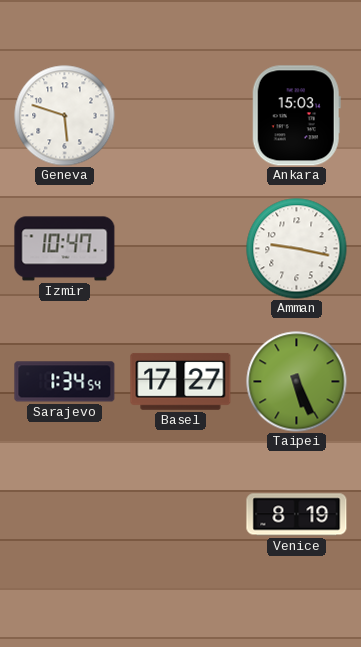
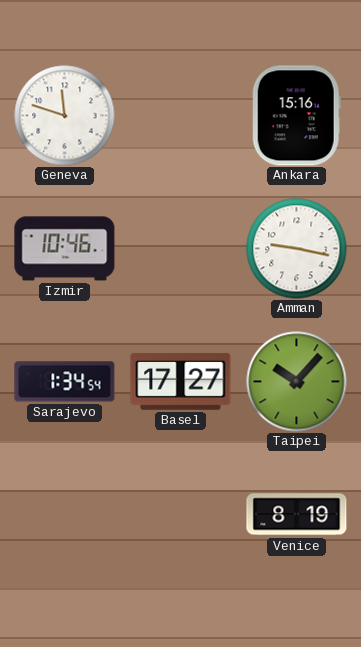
Geneva: 5:48 -> 11:48 (65, 116)
Ankara: 15:03 -> 15:16 (296, 116)
Izmir: 10:47 -> 10:46 (65, 249)
Taipei: 5:26 -> 10:07 (297, 382)
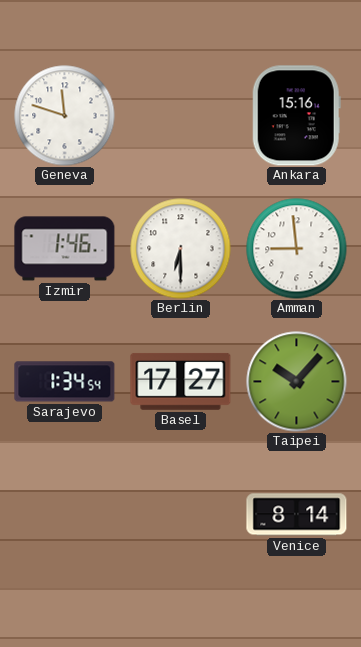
Izmir: 10:46 -> 1:46 (65, 249)
Berlin: none -> 6:30 (181, 249)
Amman: 9:17 -> 8:59 (297, 249)
Venice: 8:19 -> 8:14 (297, 515)
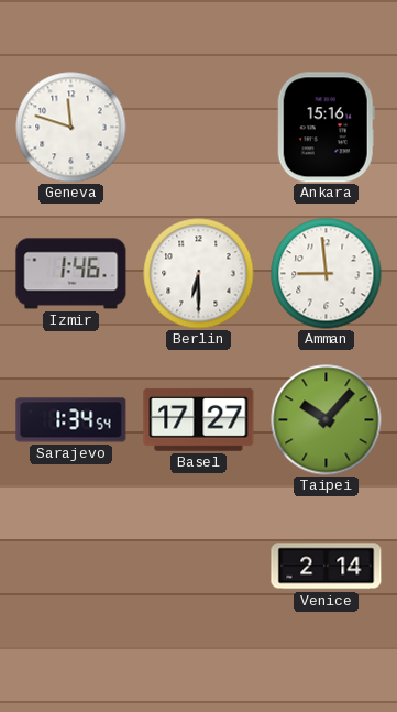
Venice: 8:14 -> 2:14 (327, 567)
